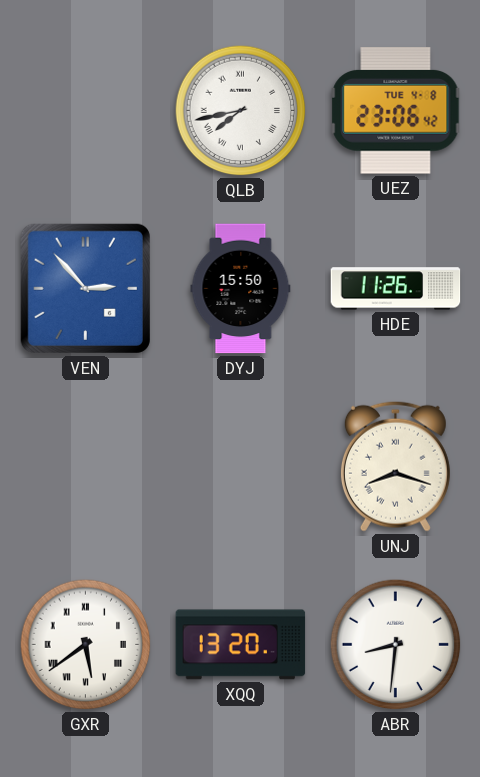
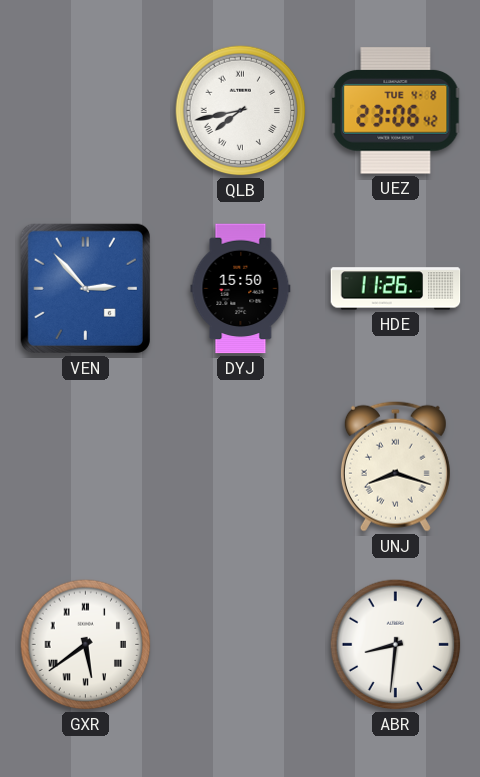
XQQ: 13:20 -> none (241, 645)
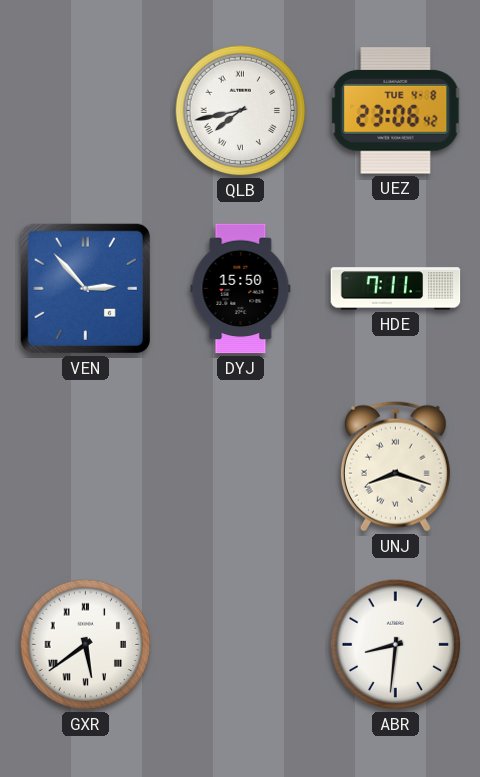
HDE: 11:26 -> 7:11 (396, 289)
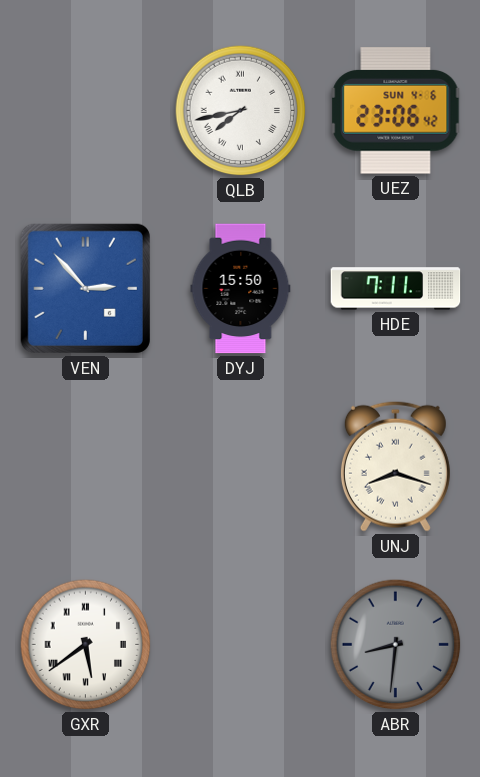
UEZ date: TUE 4-8 -> SUN 4-6 (396, 111)
ABR dial: white -> grey (396, 645)
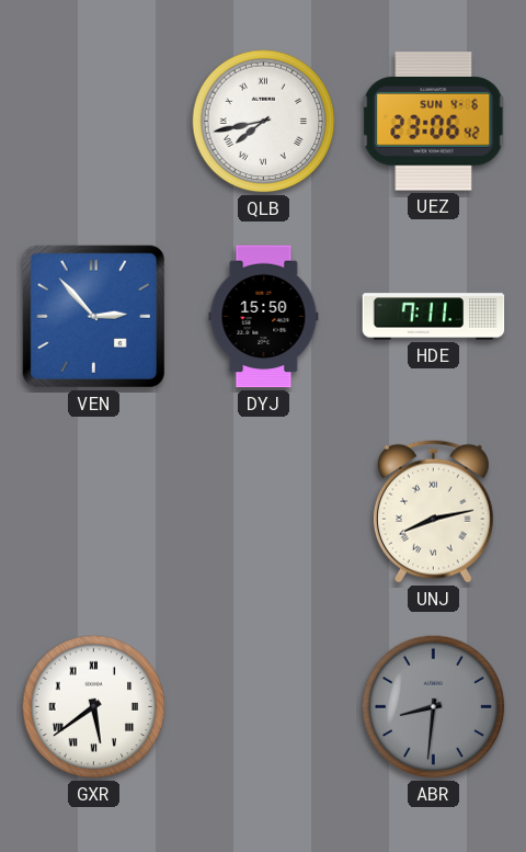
UNJ: 8:18 -> 8:13 (433, 511)
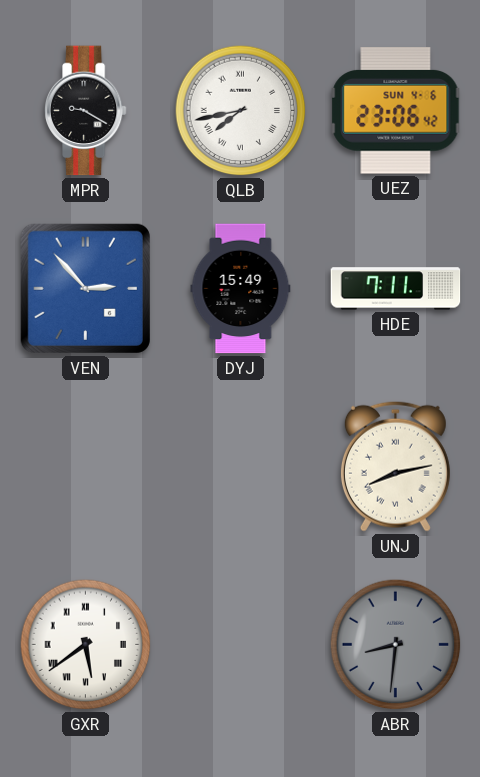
MPR: none -> 9:20 (85, 111)
DYJ: 15:50 -> 15:49 (241, 289)
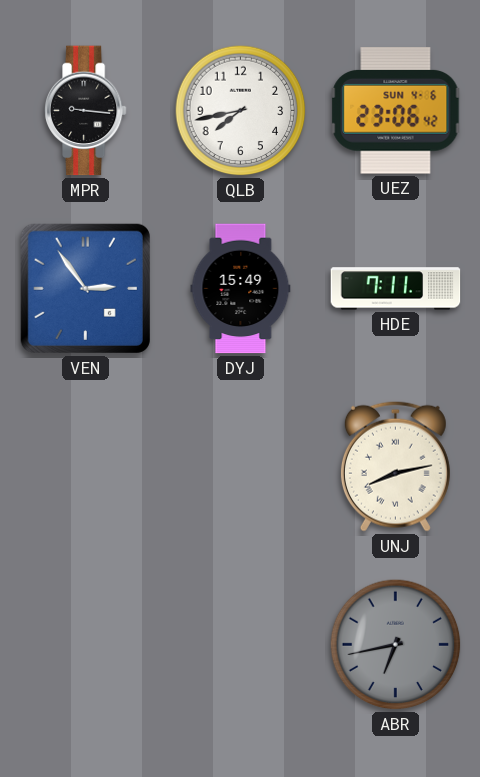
MPR: 9:20 -> 9:16 (85, 111)
QLB numerals: Roman -> Arabic (241, 111)
VEN: 2:53 -> 2:54 (85, 288)
GXR: 5:39 -> none (86, 645)
ABR: 8:31 -> 6:43 (396, 645)
